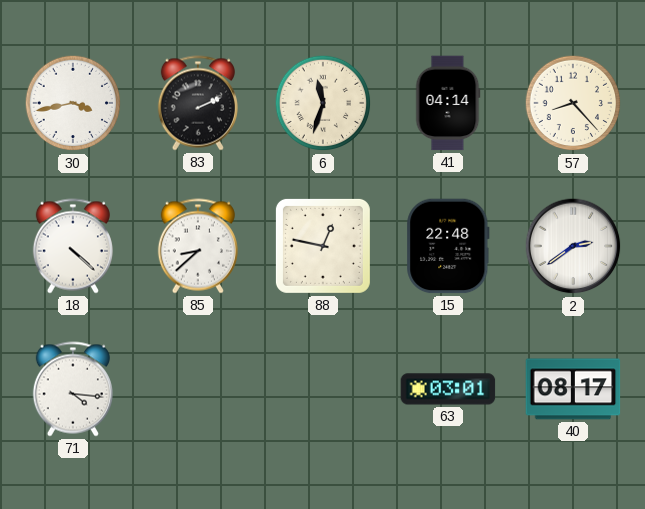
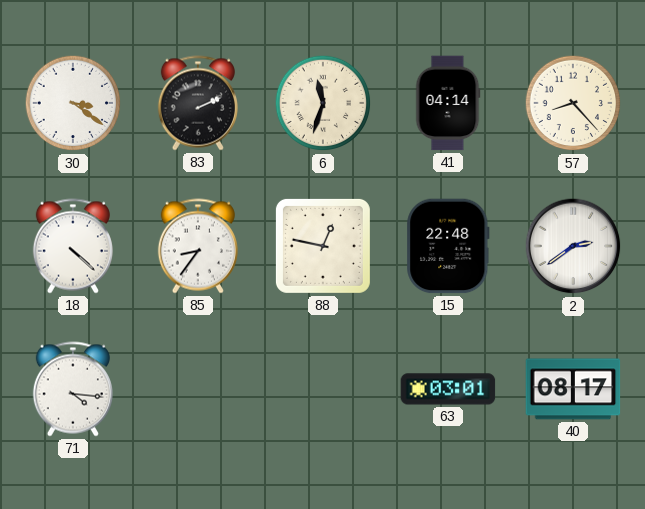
30: 3:43 -> 3:21 (73, 103)
85: 8:38 -> 8:36 (198, 246)
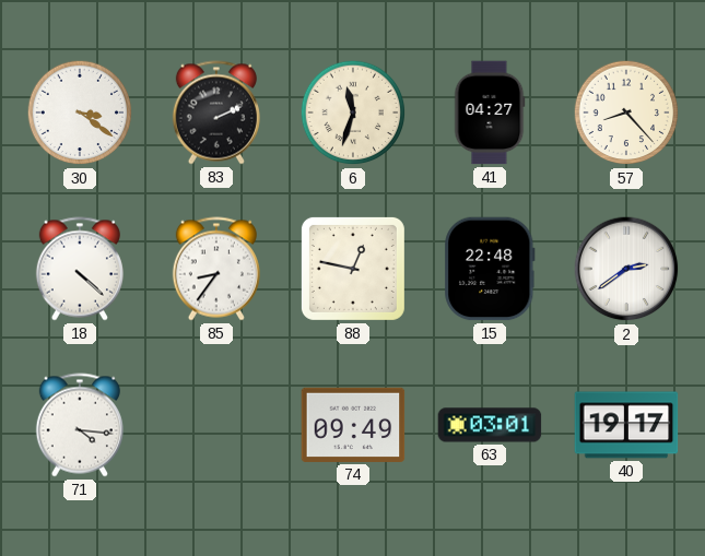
41: 04:14 -> 04:27 (490, 113)
74: none -> 09:49 (353, 425)
40: 08:17 -> 19:17 (626, 425)
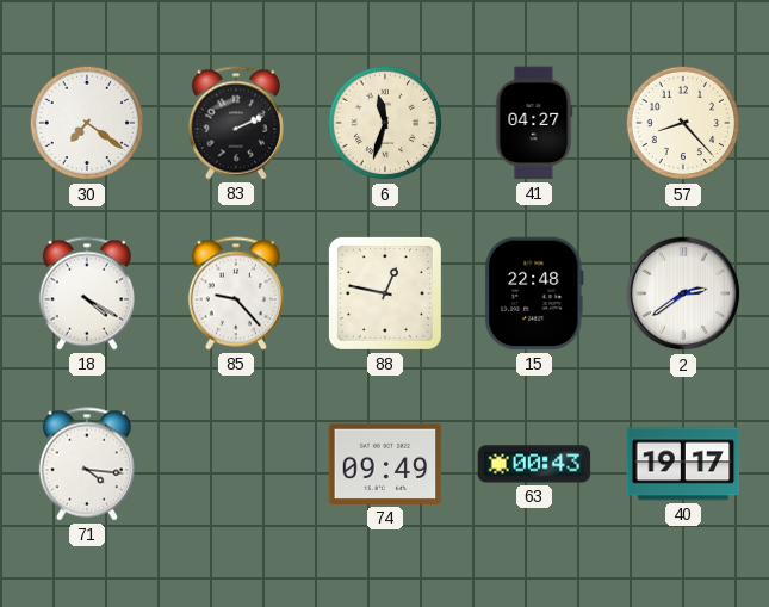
30: 3:21 -> 7:21 (87, 123)
18: 4:22 -> 4:20 (87, 293)
85: 8:36 -> 9:23 (236, 293)
63: 03:01 -> 00:43 (534, 464)
